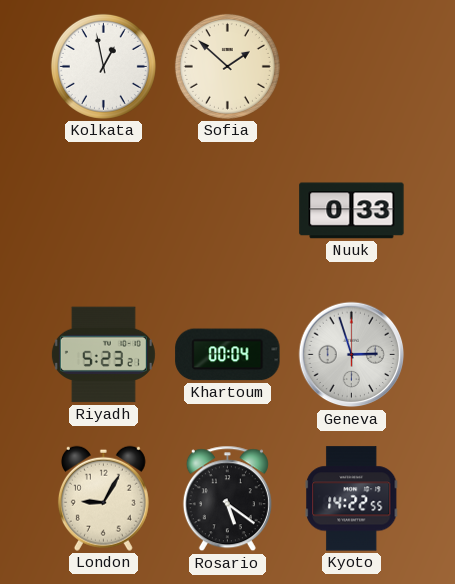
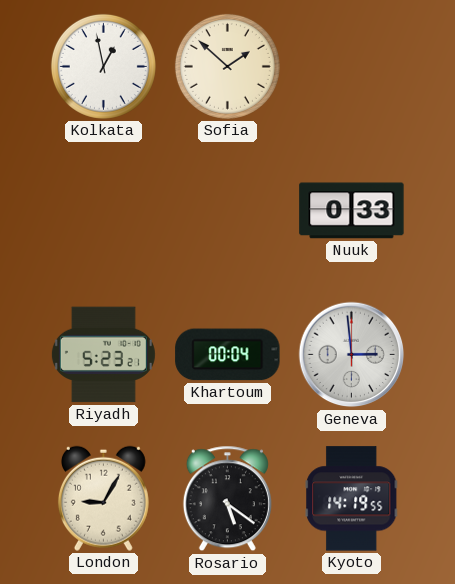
Geneva: 2:57 -> 2:59 (352, 355)
Kyoto: 14:22 -> 14:19 (352, 499)
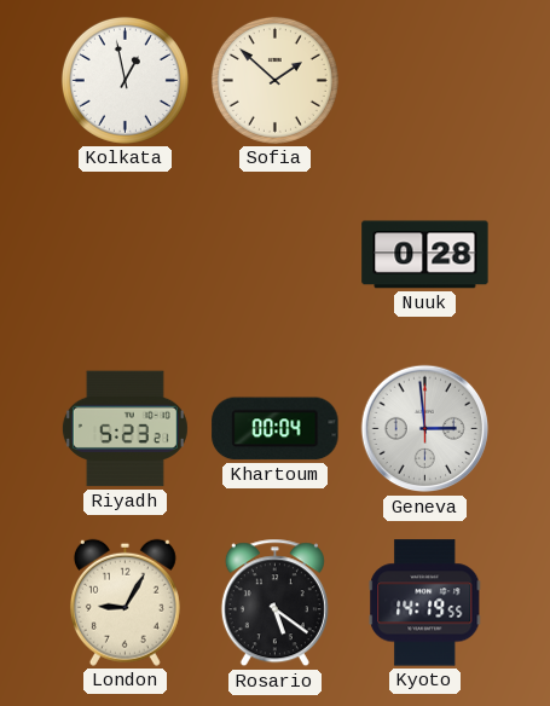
Nuuk: 0:33 -> 0:28 (425, 255)
